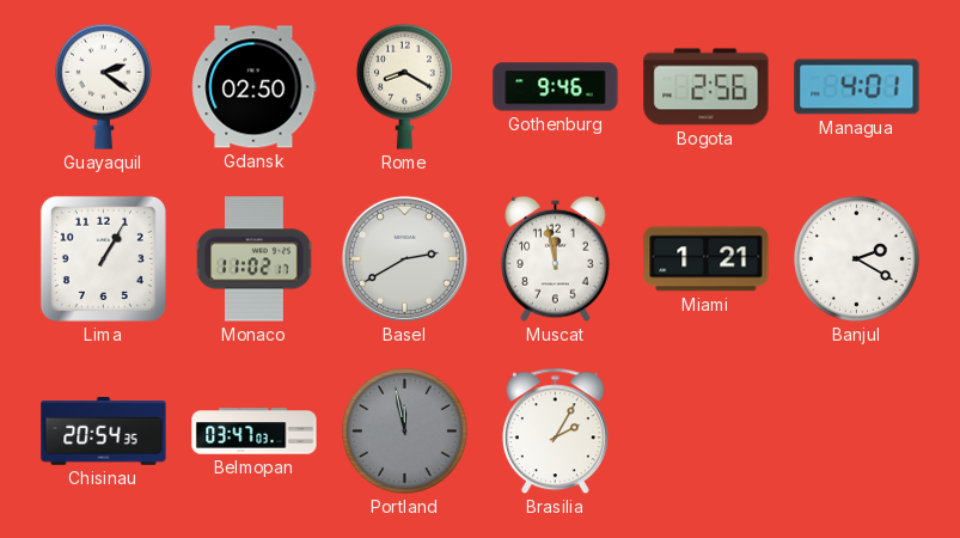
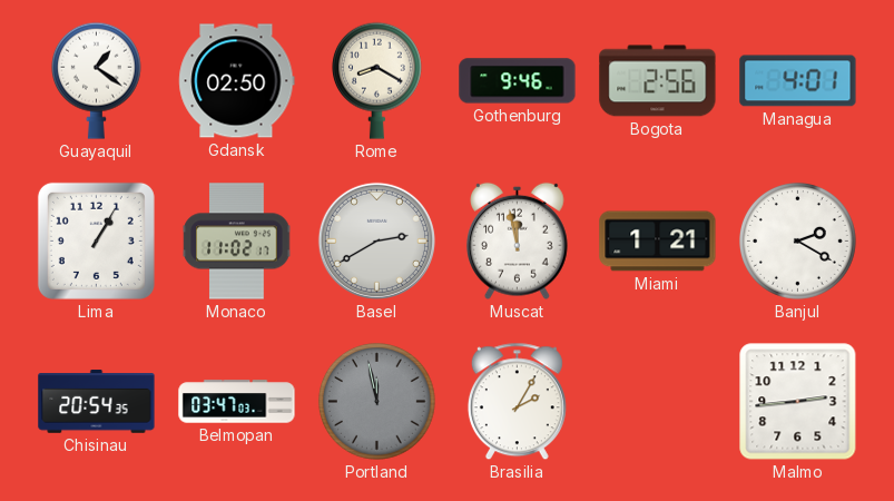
Guayaquil: 2:21 -> 1:21 (96, 80)
Malmo: none -> 2:44 (798, 402)
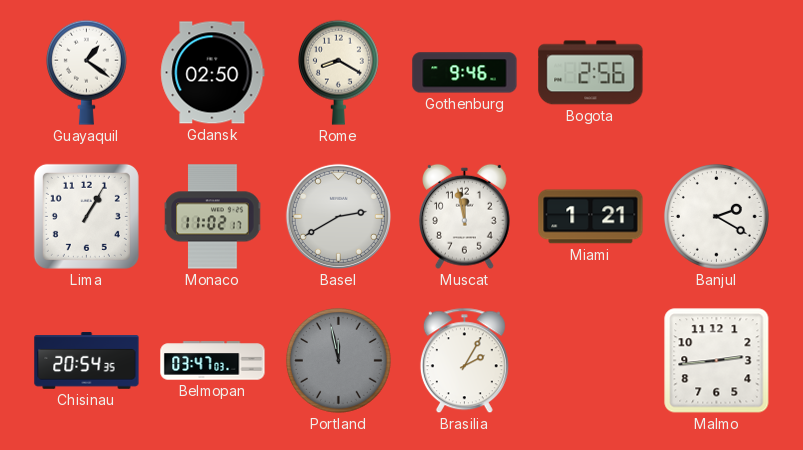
Managua: 4:01 -> none (798, 81)
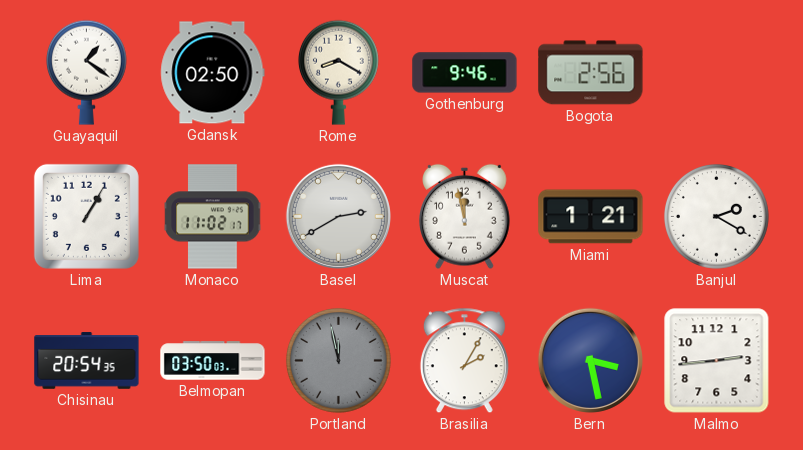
Belmopan: 03:47 -> 03:50 (213, 361)
Bern: none -> 3:28 (590, 360)
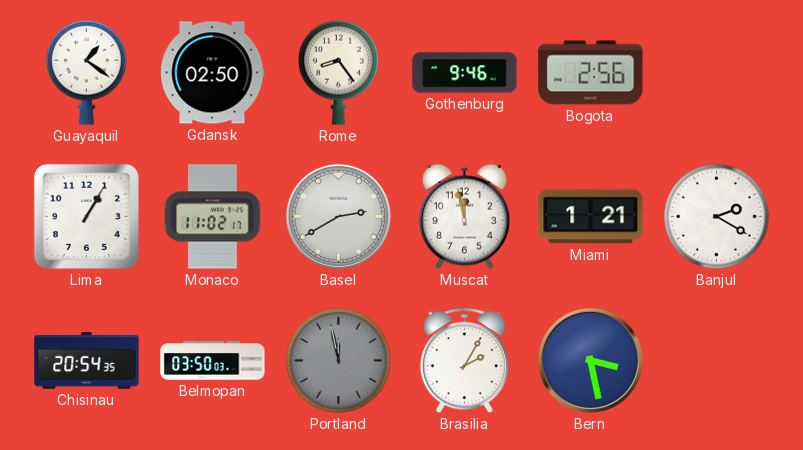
Rome: 8:20 -> 8:24 (338, 72)
Malmo: 2:44 -> none (717, 361)
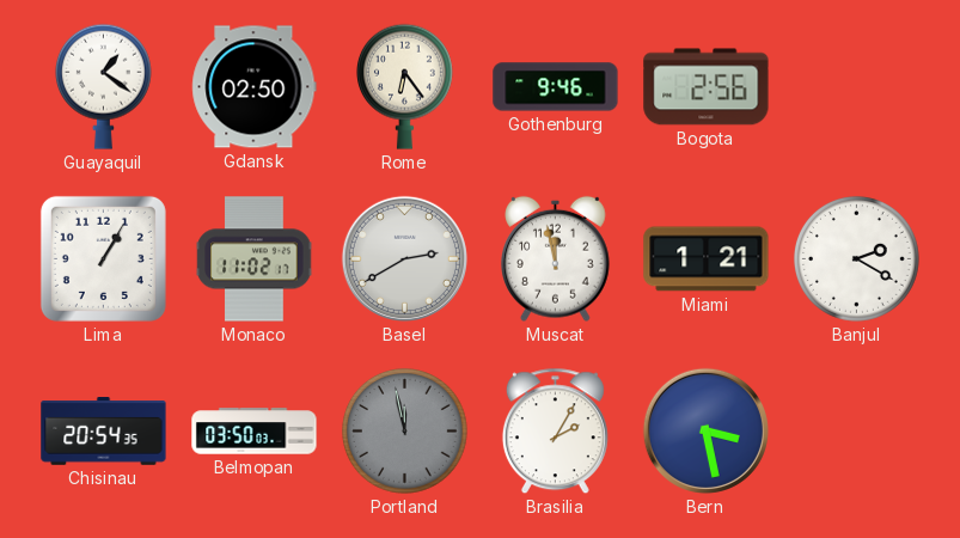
Rome: 8:24 -> 6:24 (404, 86)
